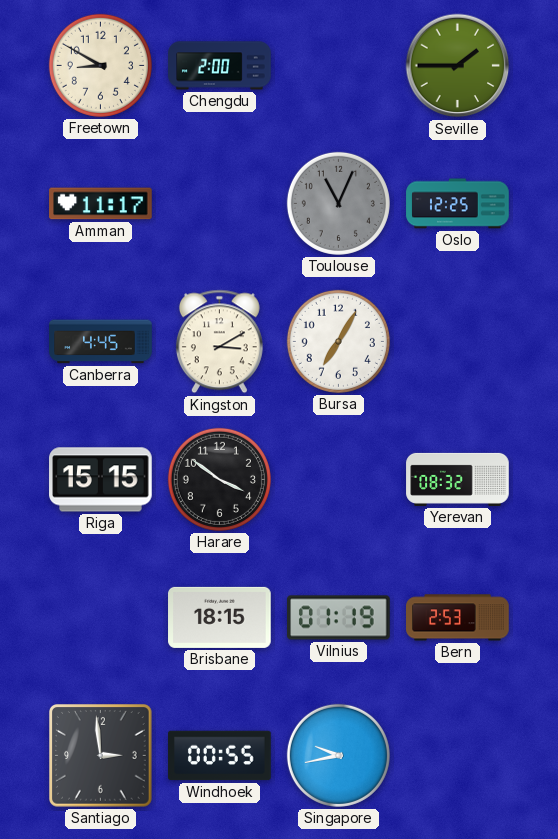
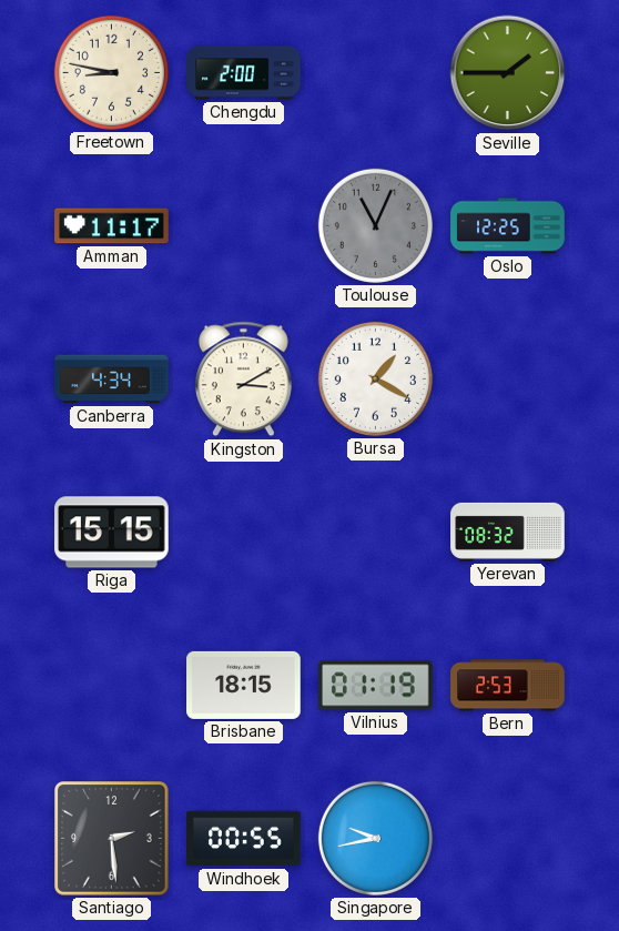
Freetown: 8:50 -> 8:47 (111, 72)
Canberra: 4:45 -> 4:34 (112, 380)
Bursa: 7:05 -> 1:20 (375, 378)
Harare: 3:51 -> none (219, 479)
Santiago: 2:59 -> 2:29 (112, 839)
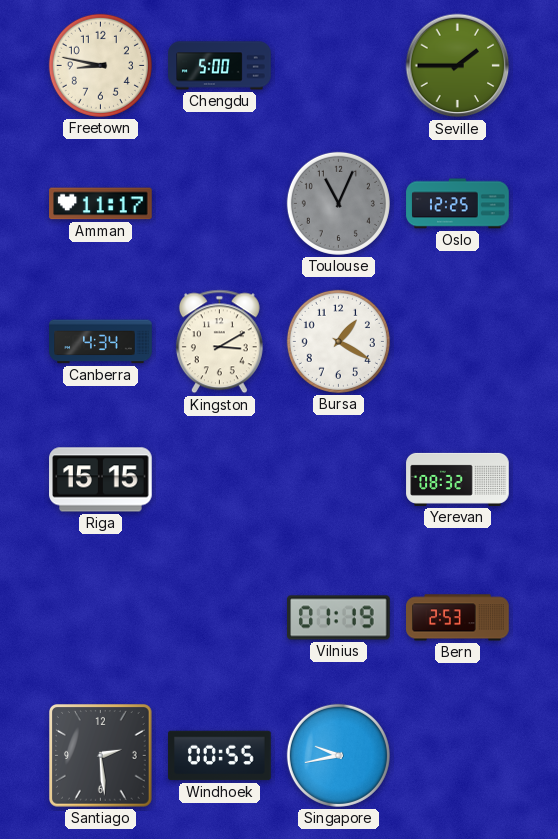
Chengdu: 2:00 -> 5:00 (220, 66)
Brisbane: 18:15 -> none (244, 685)
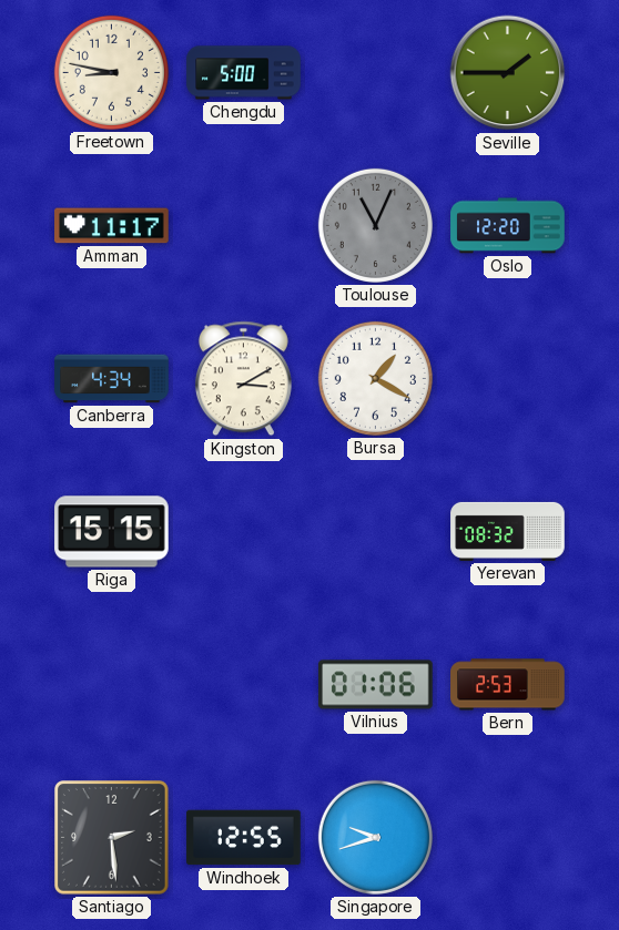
Oslo: 12:25 -> 12:20 (508, 226)
Vilnius: 01:19 -> 01:06 (376, 685)
Windhoek: 00:55 -> 12:55 (244, 838)
Singapore: 9:43 -> 9:42 (375, 837)
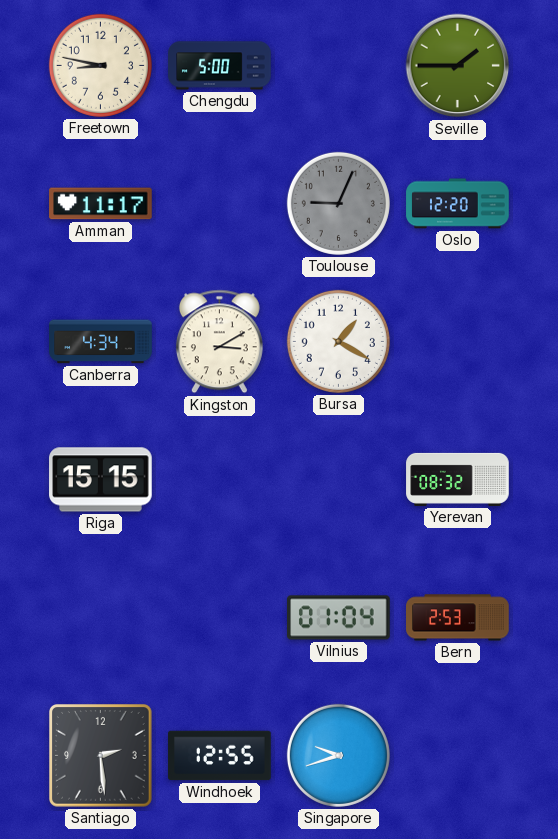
Toulouse: 11:04 -> 9:04 (338, 203)
Vilnius: 01:06 -> 01:04 (339, 618)
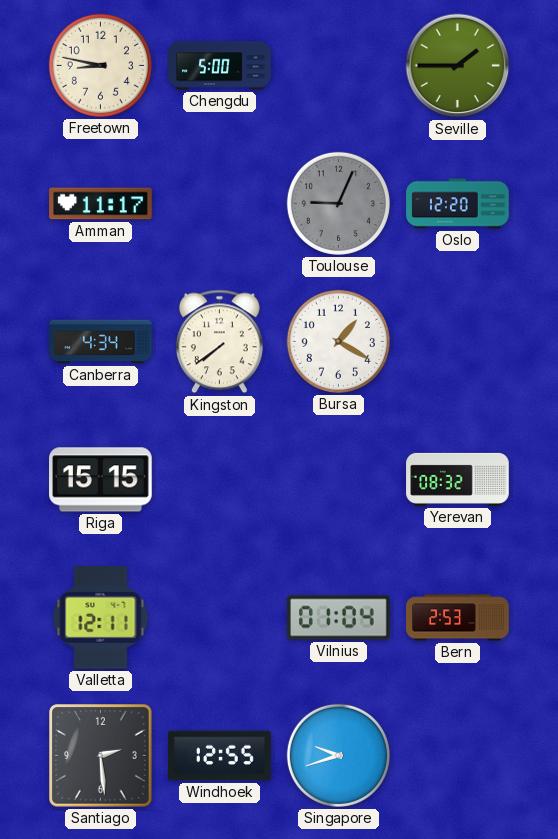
Kingston: 3:10 -> 7:39 (219, 342)
Valletta: none -> 12:11 (101, 618)
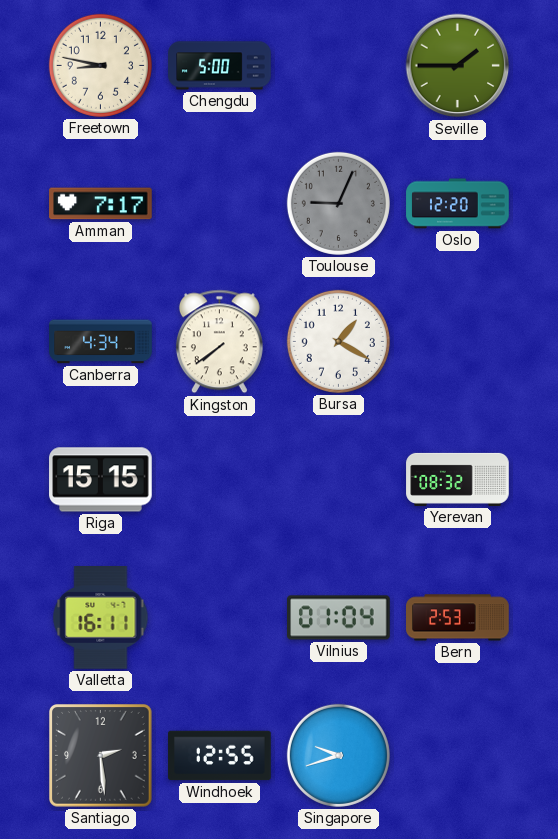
Amman: 11:17 -> 7:17 (101, 204)
Valletta: 12:11 -> 16:11 (101, 618)
